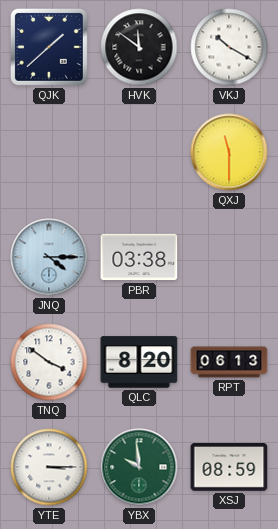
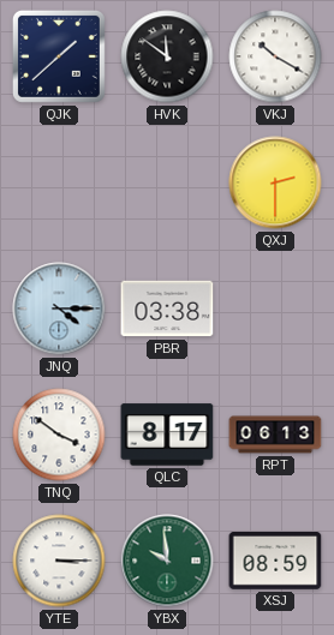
QXJ: 11:30 -> 2:30 (275, 182)
QLC: 8:20 -> 8:17 (167, 435)
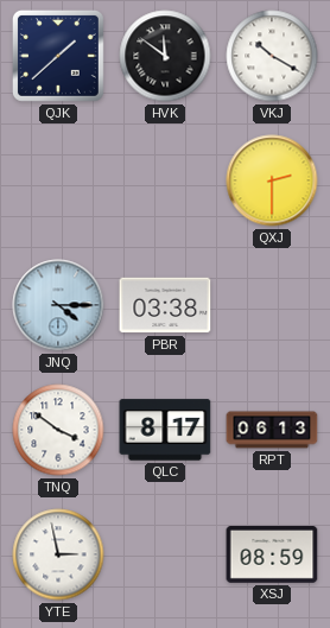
YTE: 3:15 -> 2:58 (58, 554)
YBX: 9:59 -> none (167, 561)
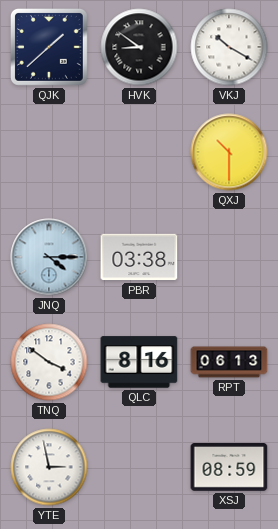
HVK: 11:51 -> 8:51 (139, 47)
QXJ: 2:30 -> 10:30 (229, 152)
QLC: 8:17 -> 8:16 (139, 362)
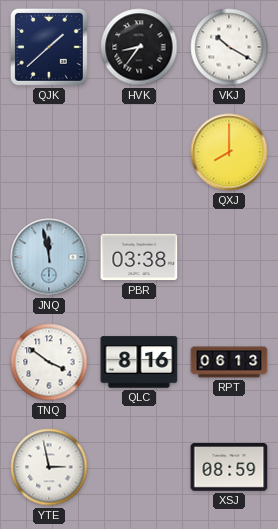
HVK: 8:51 -> 8:36 (139, 47)
QXJ: 10:30 -> 8:00 (229, 152)
JNQ: 4:15 -> 11:58 (49, 257)
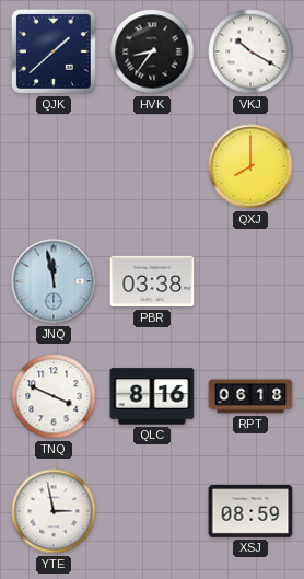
TNQ: 3:51 -> 3:49 (54, 396)
RPT: 06:13 -> 06:18 (250, 396)
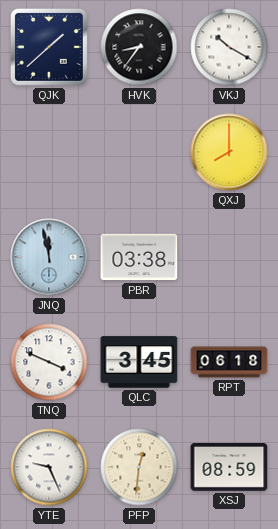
QLC: 8:16 -> 3:45 (139, 362)
YTE: 2:58 -> 9:26 (49, 467)
PFP: none -> 12:31 (139, 467)
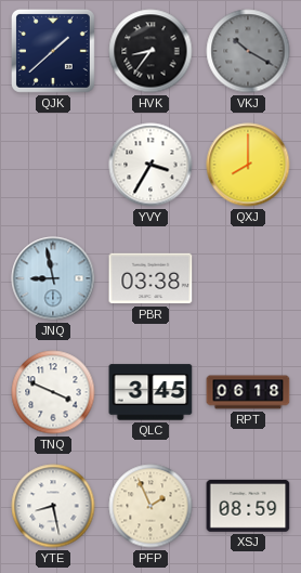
VKJ dial: white -> grey (248, 51)
YVY: none -> 3:35 (150, 165)
JNQ: 11:58 -> 8:58 (53, 278)
YTE: 9:26 -> 8:28 (53, 506)
PFP: 12:31 -> 1:56 (150, 506)
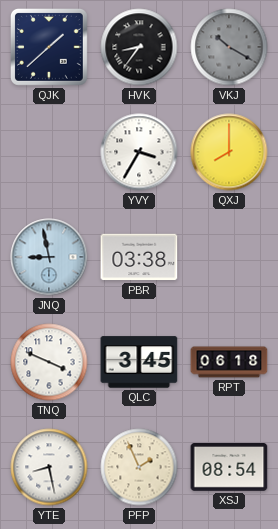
XSJ: 08:59 -> 08:54 (229, 468)
